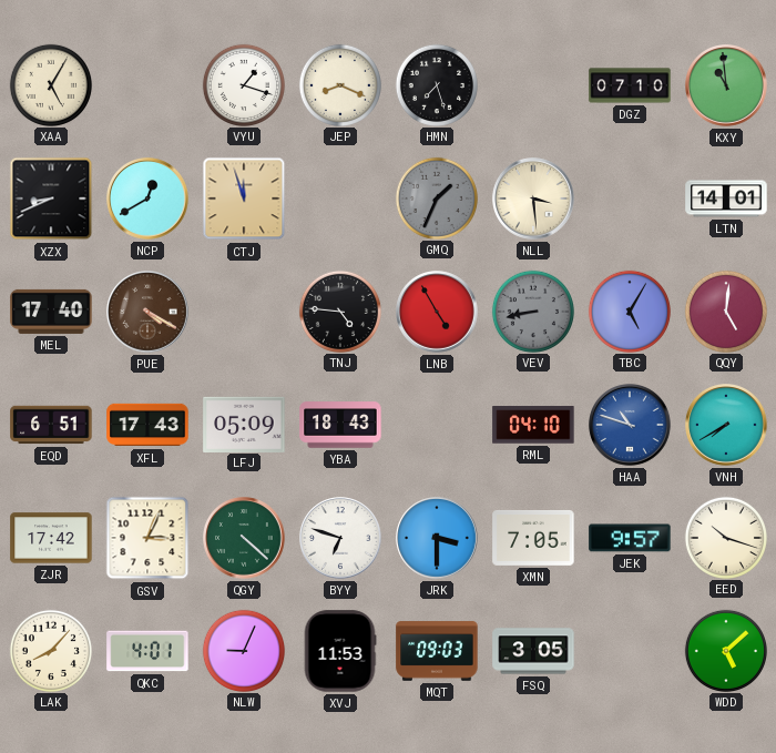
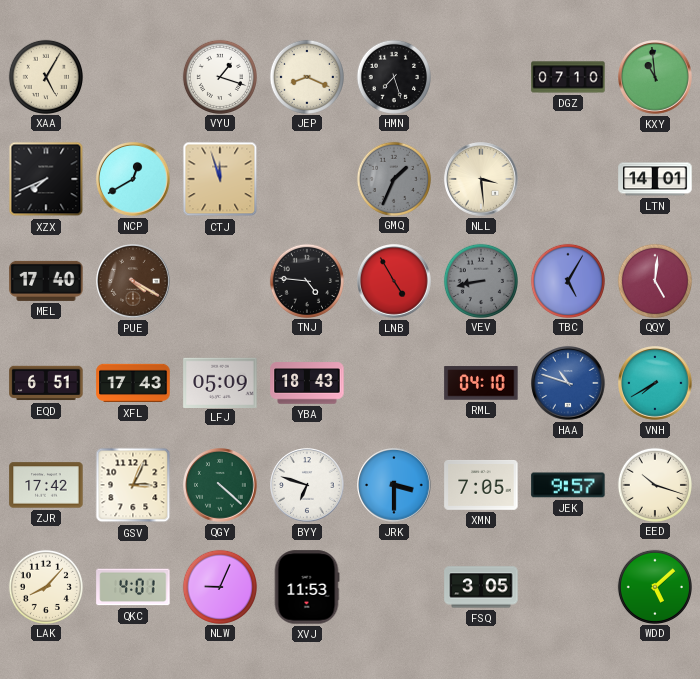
XZX: 8:41 -> 7:41 (46, 179)
MQT: 09:03 -> none (437, 651)
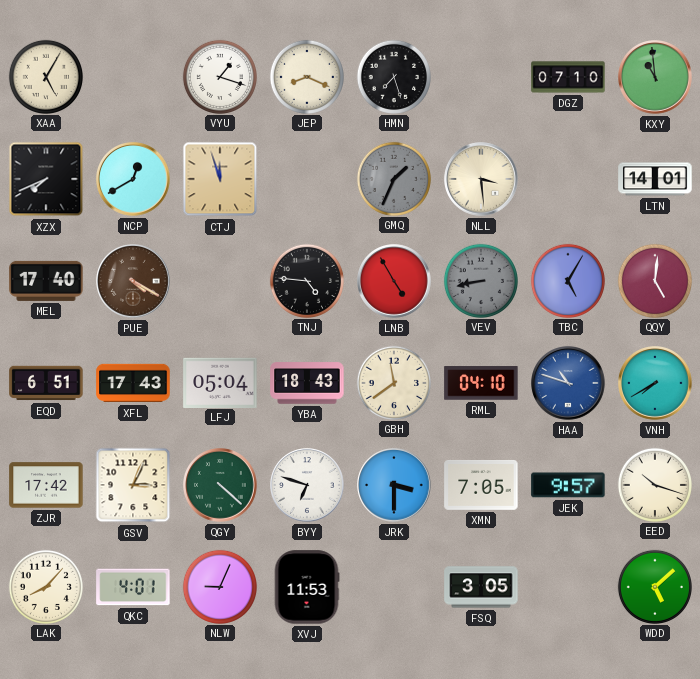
LFJ: 05:09 -> 05:04 (220, 382)
GBH: none -> 11:39 (393, 382)
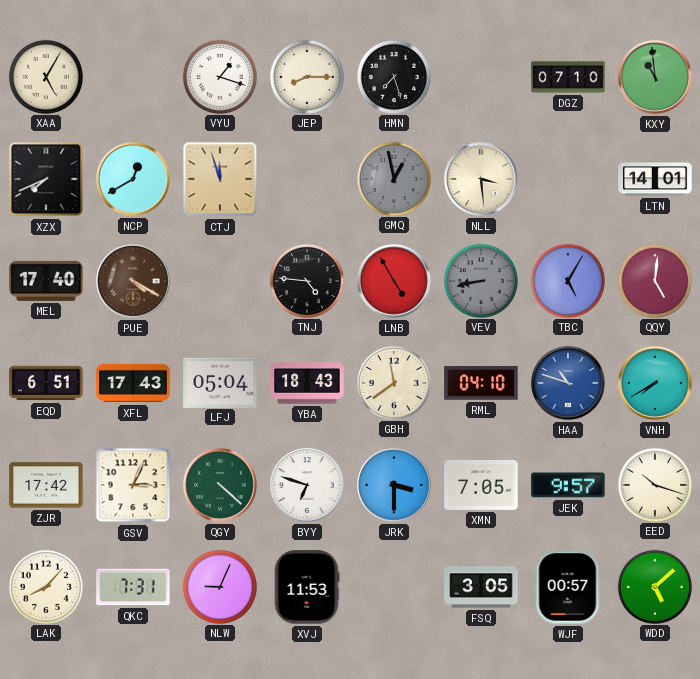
JEP: 8:19 -> 8:15 (306, 76)
GMQ: 1:34 -> 12:58 (393, 178)
QKC: 4:01 -> 7:31 (133, 587)
WJF: none -> 00:57 (568, 587)
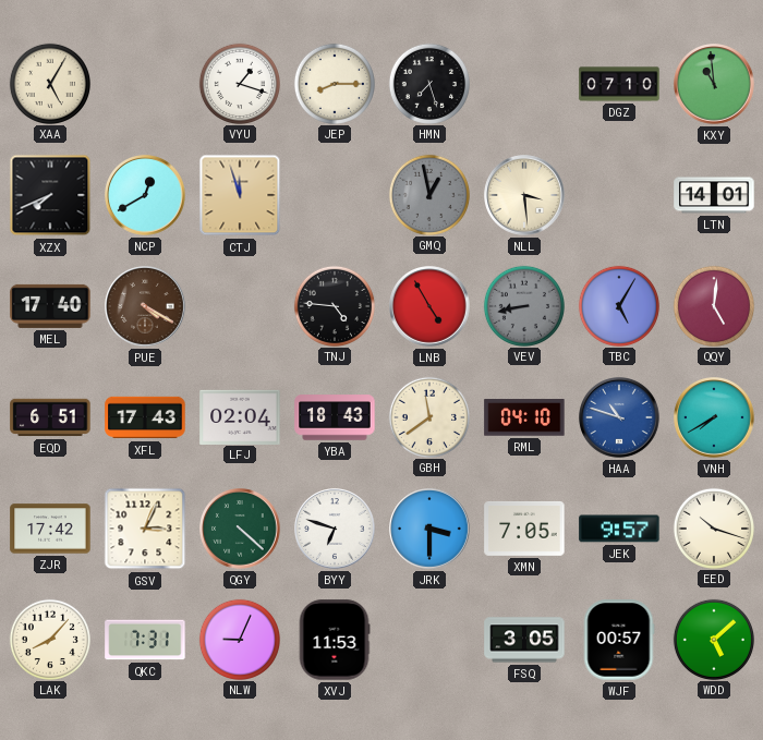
LFJ: 05:04 -> 02:04 (240, 416)
